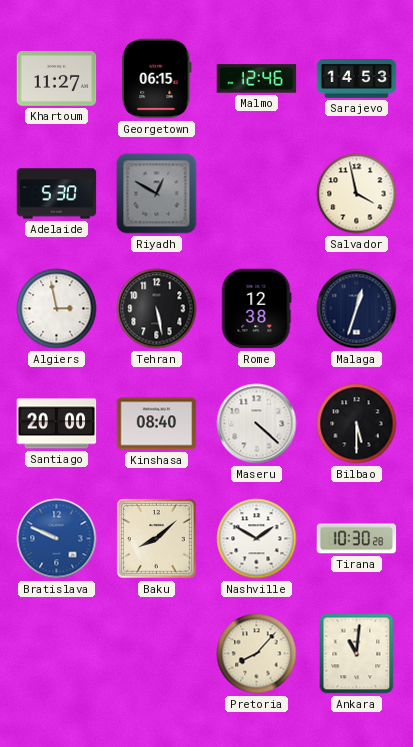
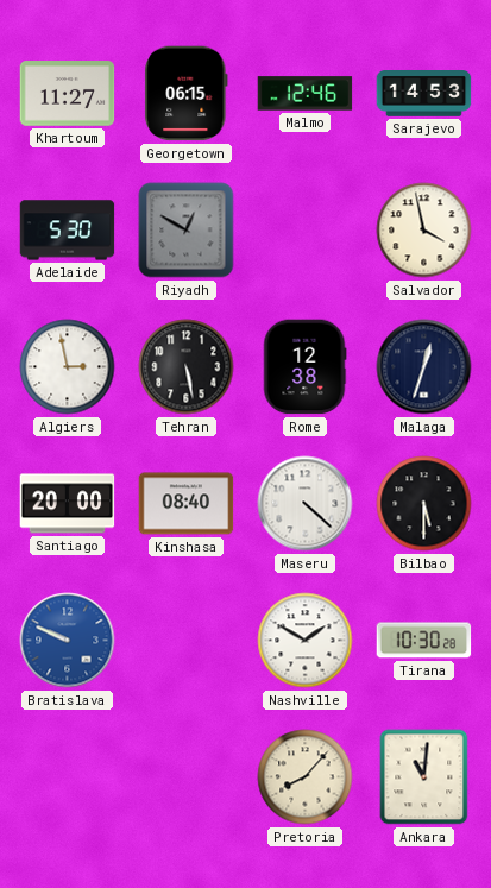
Baku: 8:08 -> none (157, 539)
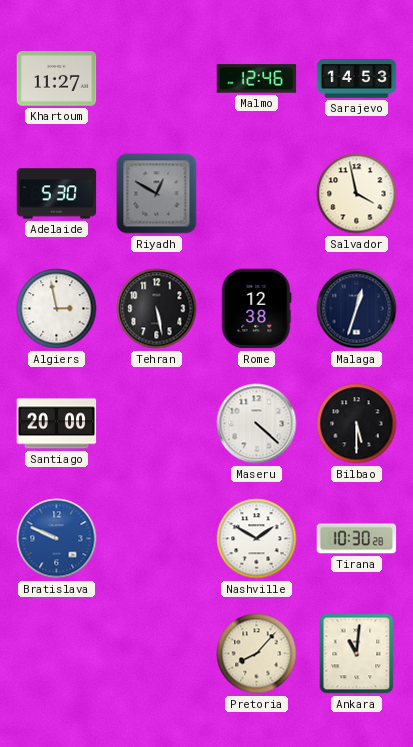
Georgetown: 06:15 -> none (187, 94)
Kinshasa: 08:40 -> none (187, 504)
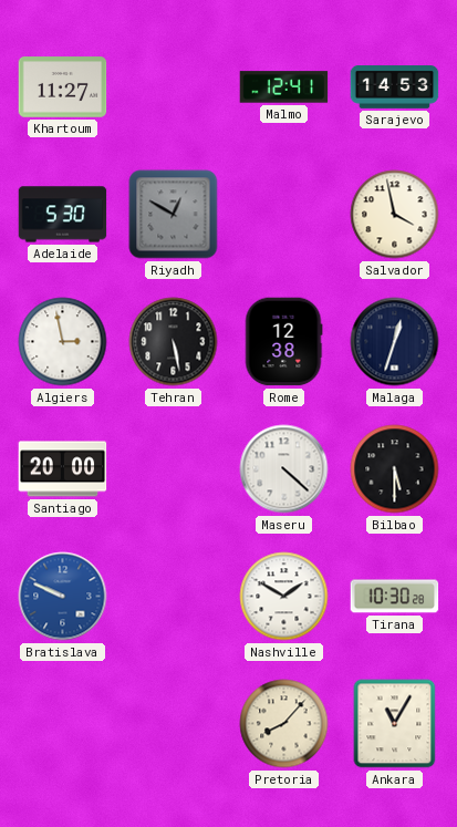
Malmo: 12:46 -> 12:41 (284, 87)
Ankara: 11:01 -> 11:05 (395, 724)
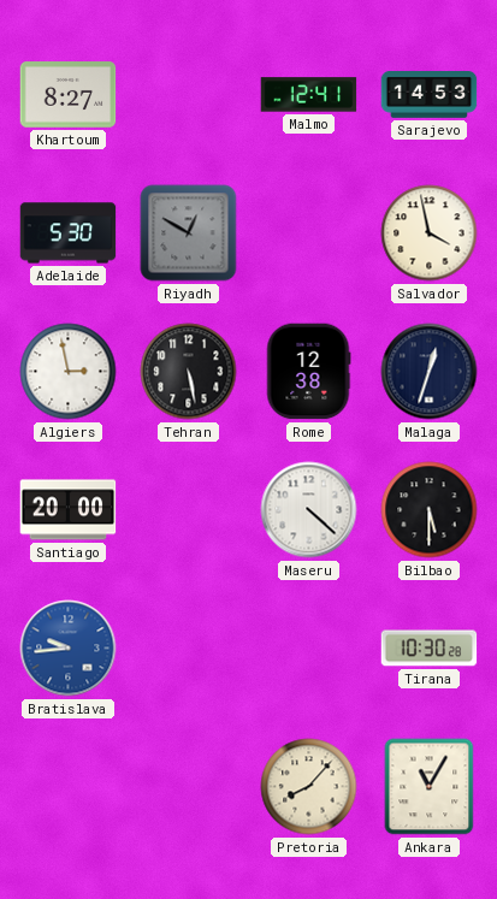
Khartoum: 11:27 -> 8:27 (69, 95)
Bratislava: 9:49 -> 9:44 (69, 649)
Nashville: 1:50 -> none (284, 597)
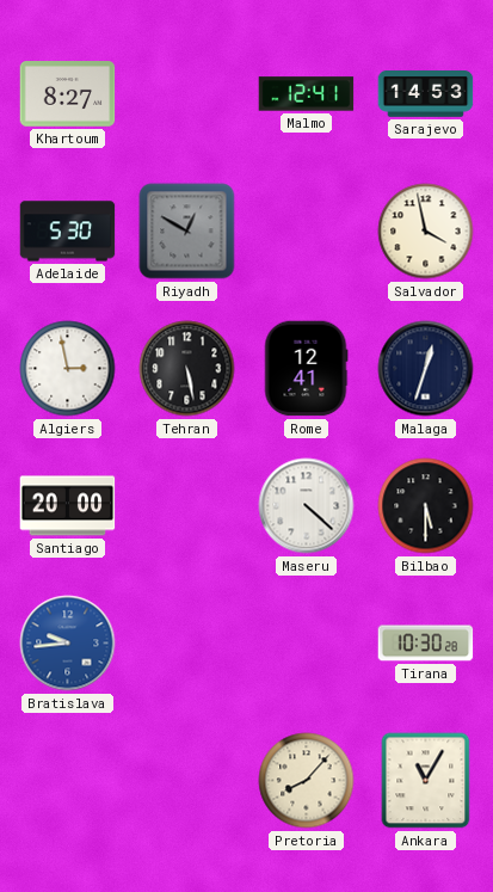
Rome: 12:38 -> 12:41 (306, 369)
